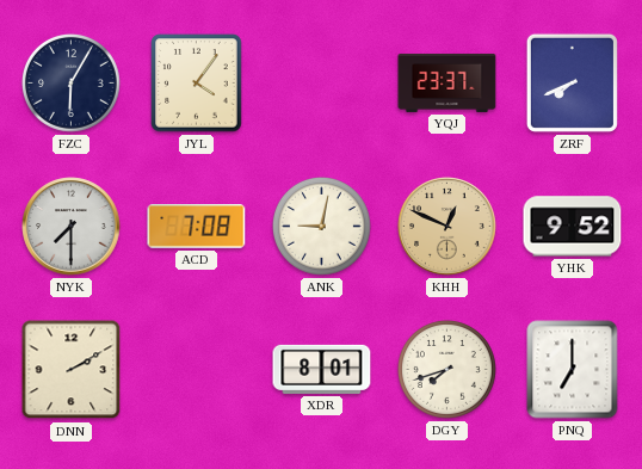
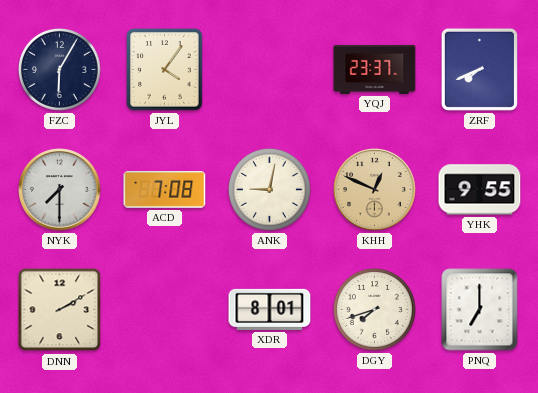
YHK: 9:52 -> 9:55 (480, 190)
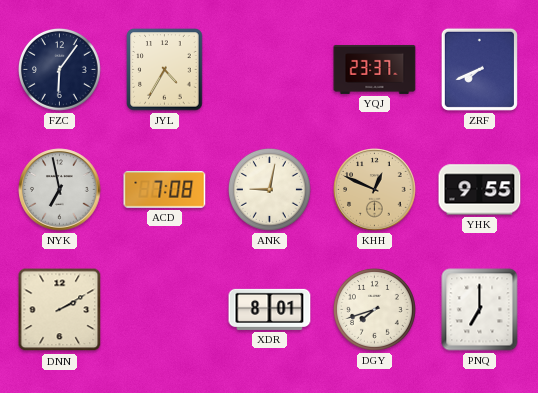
FZC: 6:05 -> 6:06 (59, 69)
JYL: 4:06 -> 4:35 (165, 70)
NYK: 7:30 -> 6:58 (60, 190)
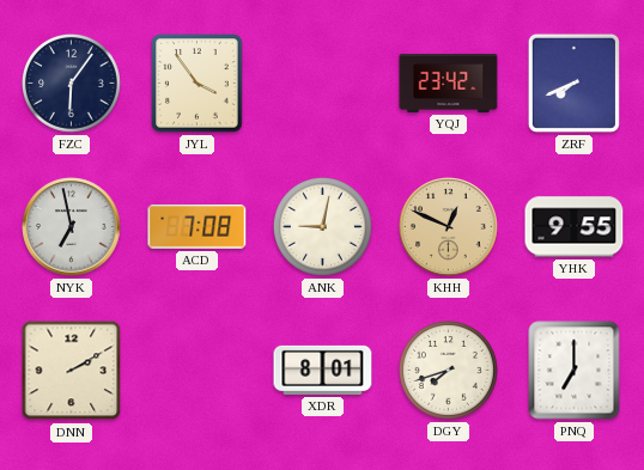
JYL: 4:35 -> 3:54 (198, 84)
YQJ: 23:37 -> 23:42 (449, 83)
